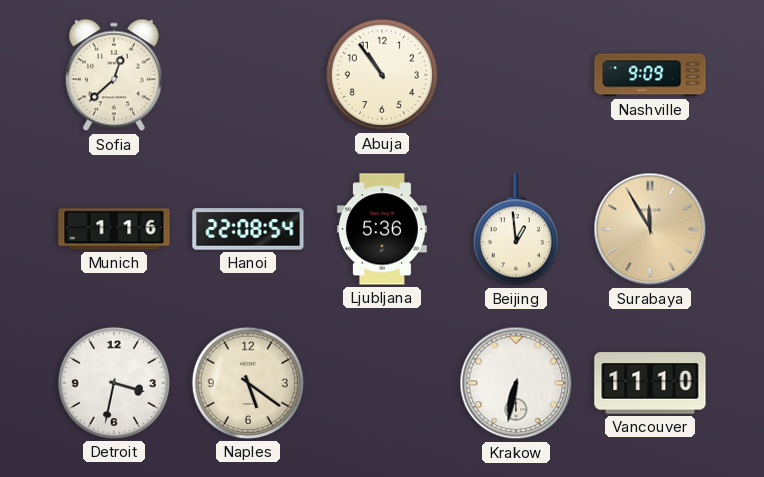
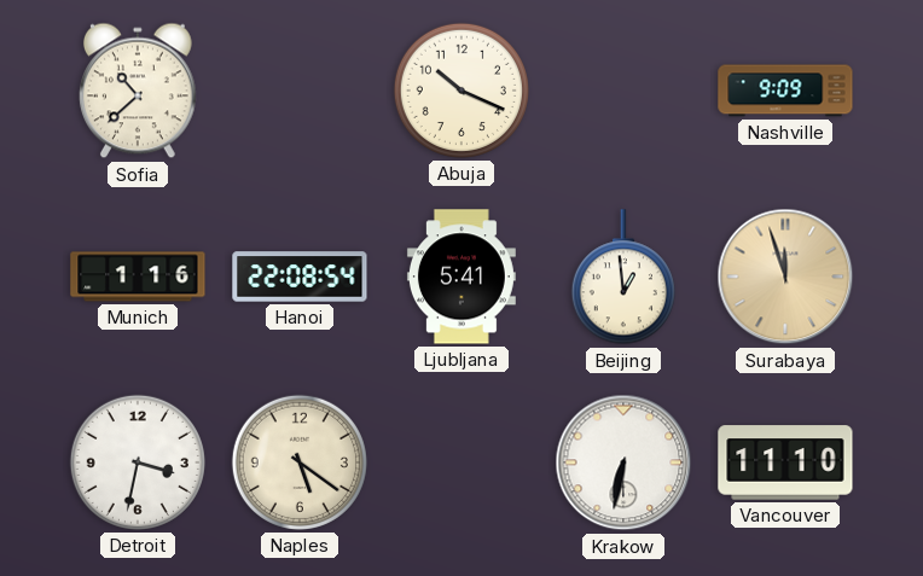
Sofia: 12:38 -> 10:38 (138, 91)
Abuja: 10:54 -> 10:19 (461, 91)
Ljubljana: 5:36 -> 5:41 (461, 277)
Surabaya: 11:55 -> 11:57 (785, 277)
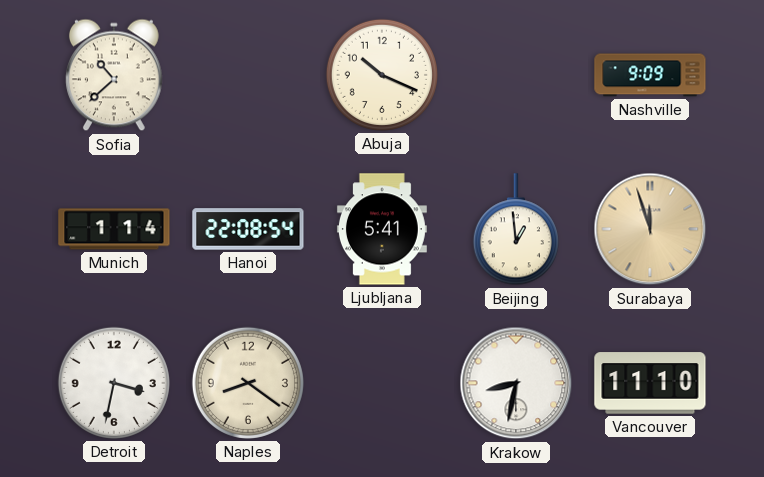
Munich: 1:16 -> 1:14 (114, 229)
Naples: 5:21 -> 8:21 (248, 383)
Krakow: 6:32 -> 8:32 (516, 383)
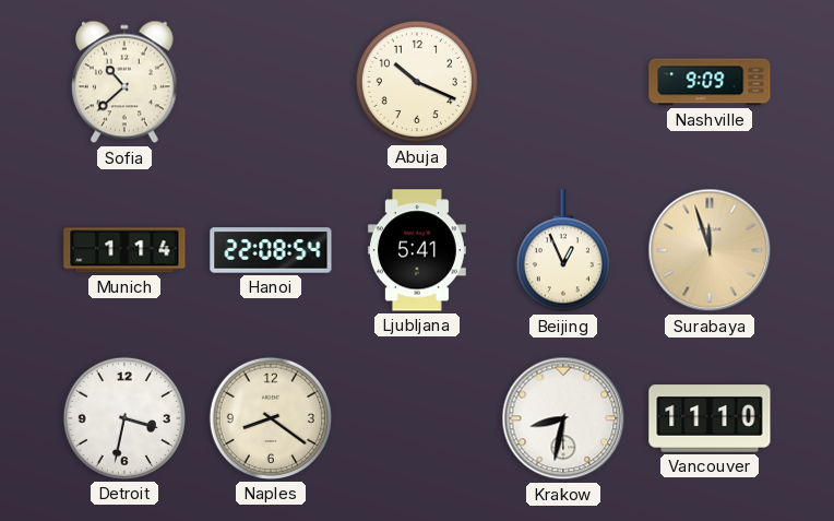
Beijing: 12:59 -> 12:56 (563, 251)
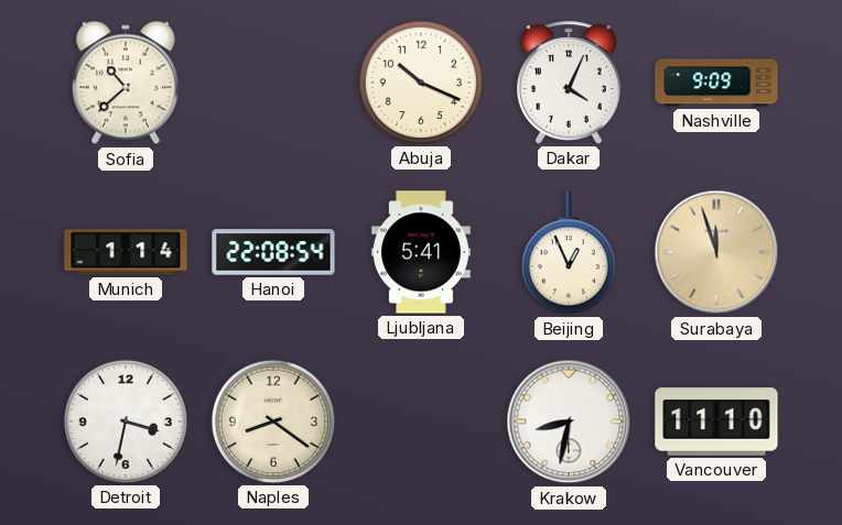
Dakar: none -> 4:04 (569, 83)
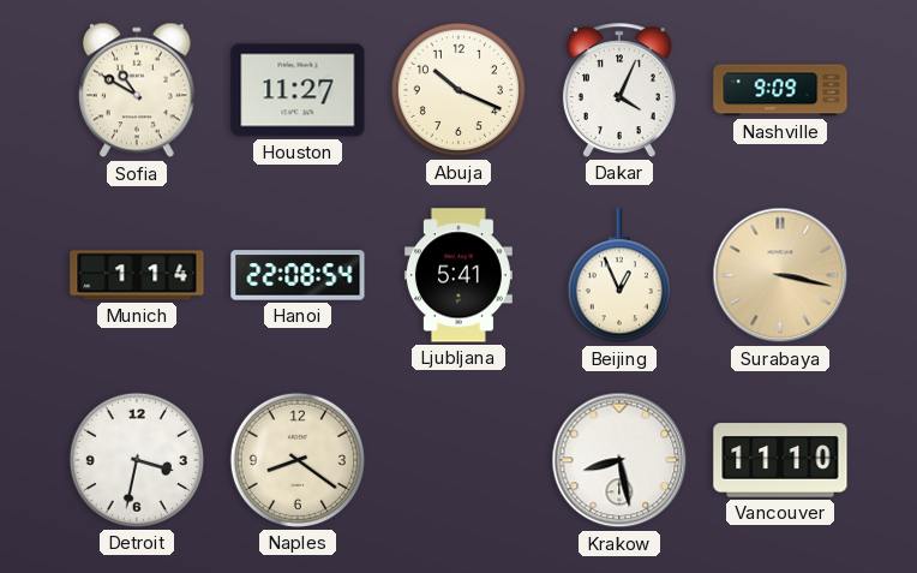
Sofia: 10:38 -> 10:50 (137, 90)
Houston: none -> 11:27 (298, 90)
Surabaya: 11:57 -> 3:17 (780, 275)
Krakow: 8:32 -> 8:28 (619, 460)
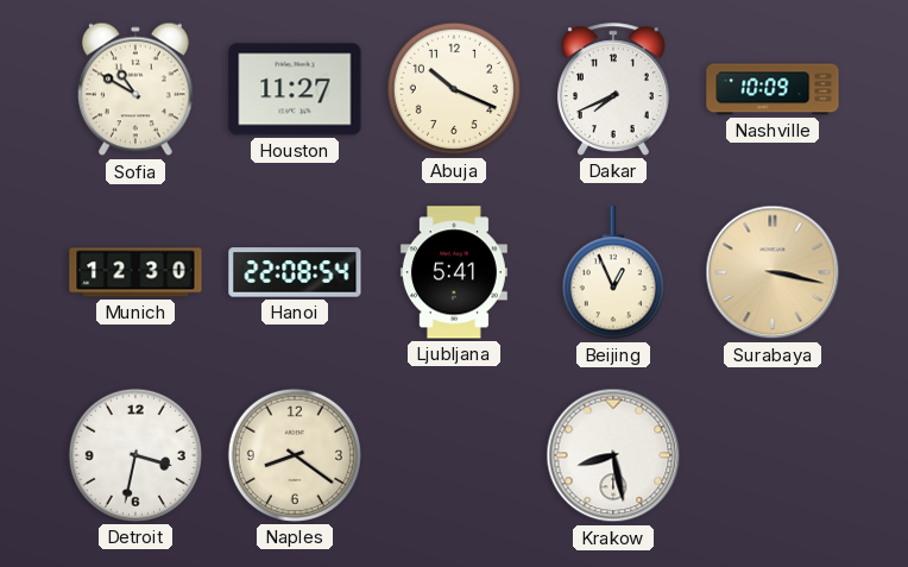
Dakar: 4:04 -> 7:41 (613, 89)
Nashville: 9:09 -> 10:09 (773, 89)
Munich: 1:14 -> 12:30 (135, 272)
Vancouver: 11:10 -> none (780, 460)
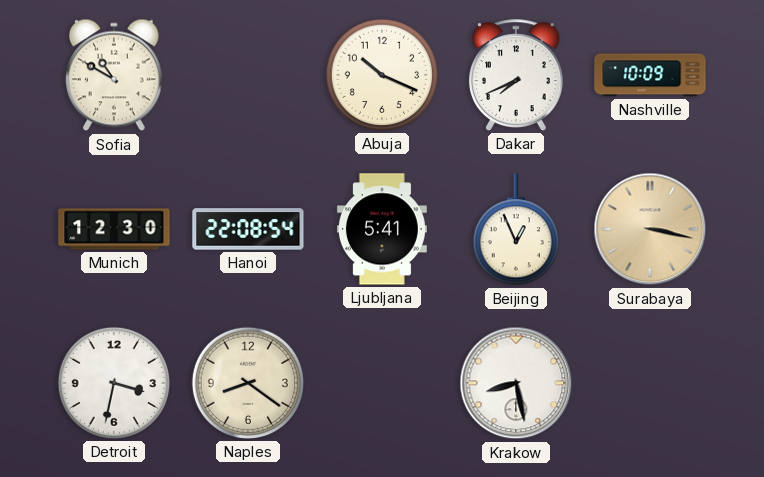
Houston: 11:27 -> none (295, 89)
